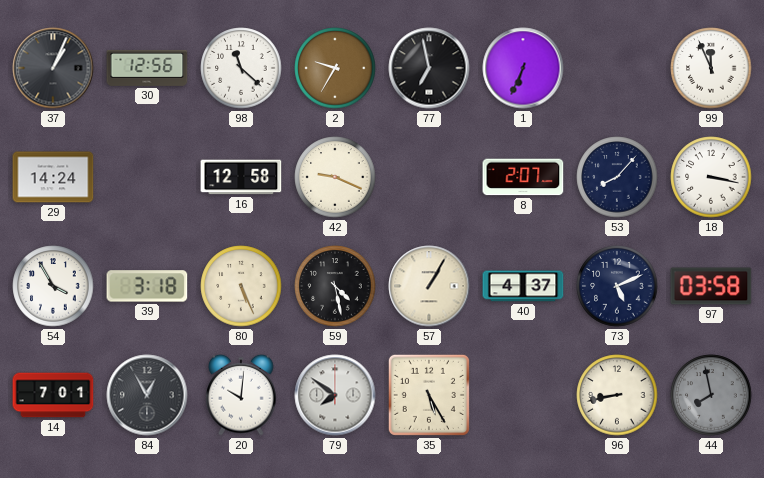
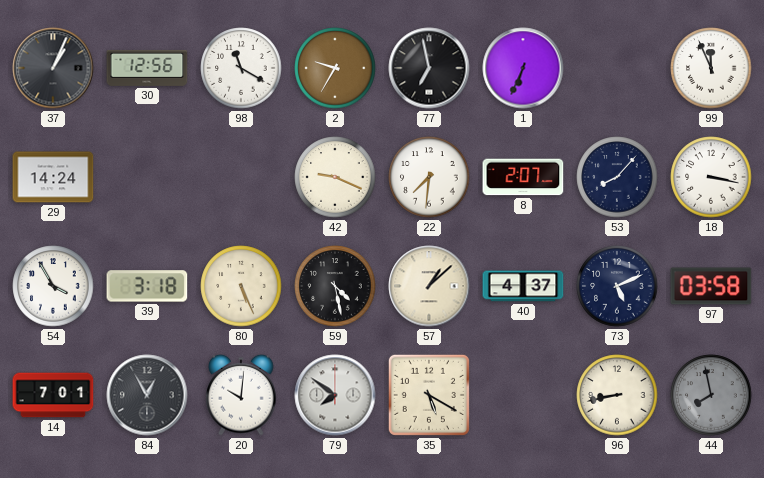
98: 11:22 -> 11:20 (241, 68)
16: 12:58 -> none (241, 177)
22: none -> 7:31 (429, 177)
57: 1:05 -> 1:08 (429, 286)
35: 5:25 -> 5:20 (429, 395)
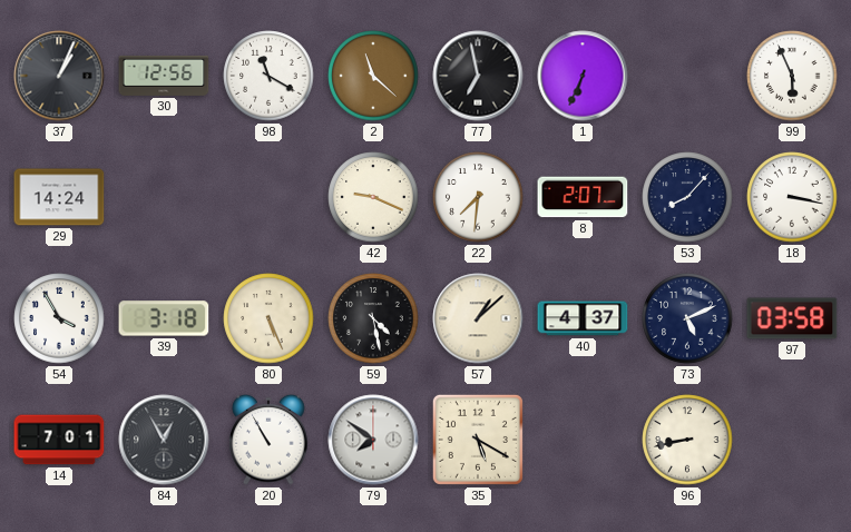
2: 9:35 -> 11:22 (373, 76)
99: 11:56 -> 5:56 (792, 76)
20: 10:01 -> 10:55 (268, 440)
44: 7:58 -> none (711, 395)
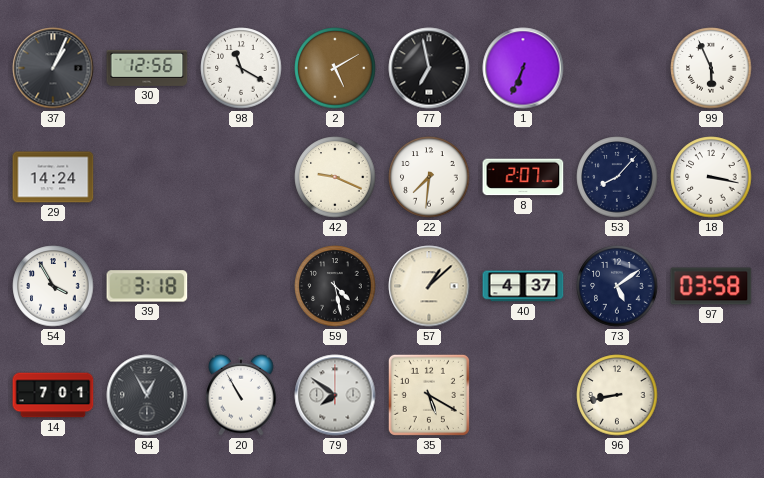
2: 11:22 -> 5:10 (335, 68)
80: 5:26 -> none (268, 318)
73: 5:11 -> 5:09 (617, 286)
